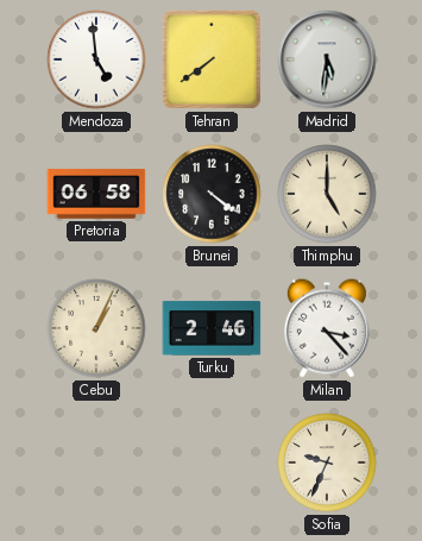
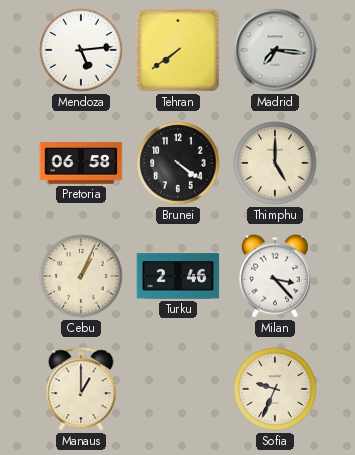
Mendoza: 4:59 -> 5:14 (81, 50)
Madrid: 5:31 -> 7:16 (275, 50)
Manaus: none -> 1:00 (81, 389)
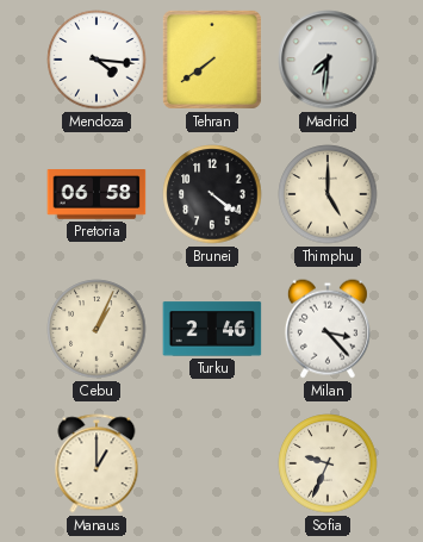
Mendoza: 5:14 -> 4:16 (97, 60)
Madrid: 7:16 -> 7:31 (328, 60)
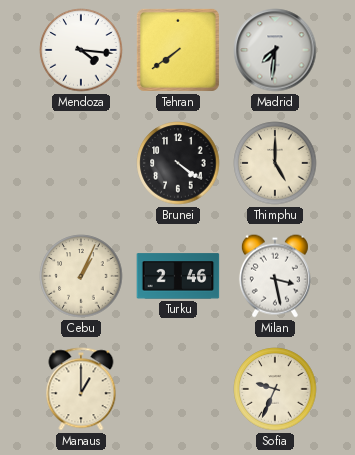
Pretoria: 06:58 -> none (97, 194)
Milan: 3:23 -> 3:28 (275, 276)
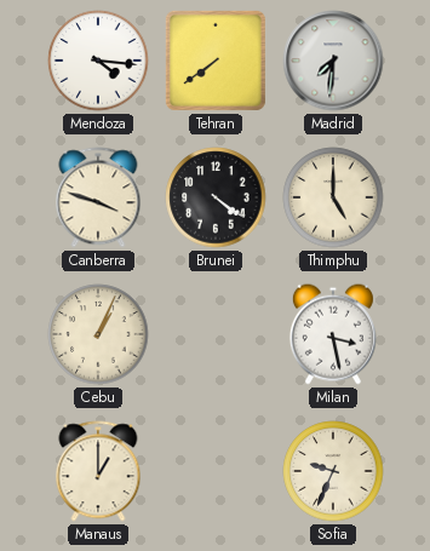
Canberra: none -> 3:48 (98, 197)
Turku: 2:46 -> none (178, 276)
